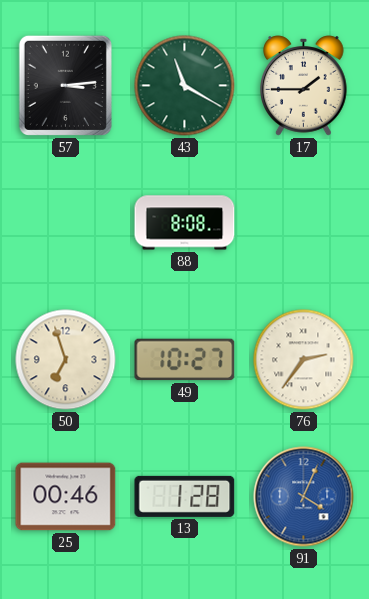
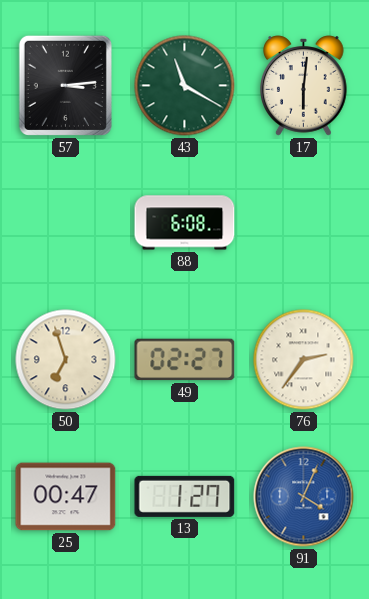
17: 1:45 -> 6:01 (304, 86)
88: 8:08 -> 6:08 (185, 223)
49: 10:27 -> 02:27 (185, 360)
25: 00:46 -> 00:47 (66, 497)
13: 1:28 -> 1:27 (185, 496)
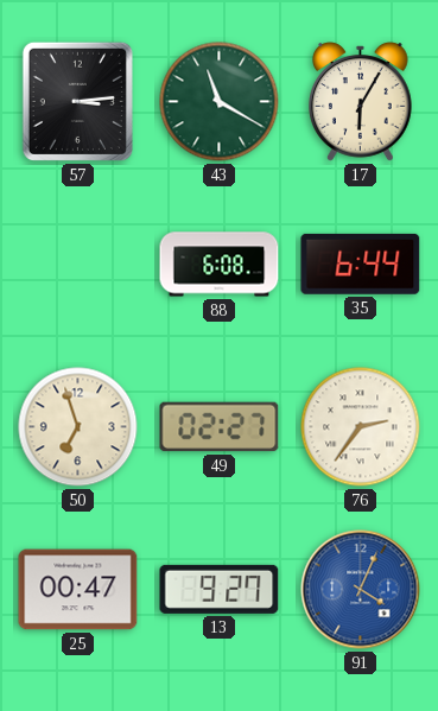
17: 6:01 -> 6:05 (361, 102)
35: none -> 6:44 (361, 264)
13: 1:27 -> 9:27 (220, 589)
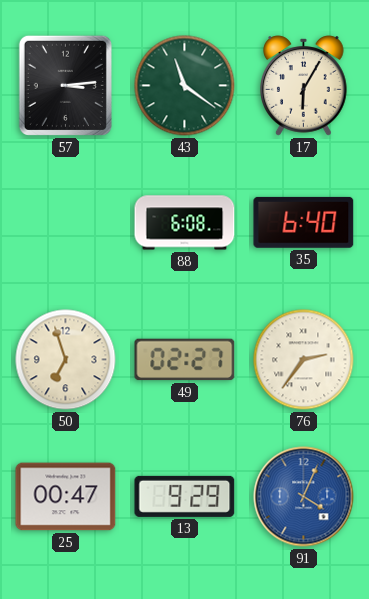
43: 11:20 -> 11:21 (185, 86)
35: 6:44 -> 6:40 (304, 222)
13: 9:27 -> 9:29 (185, 496)
